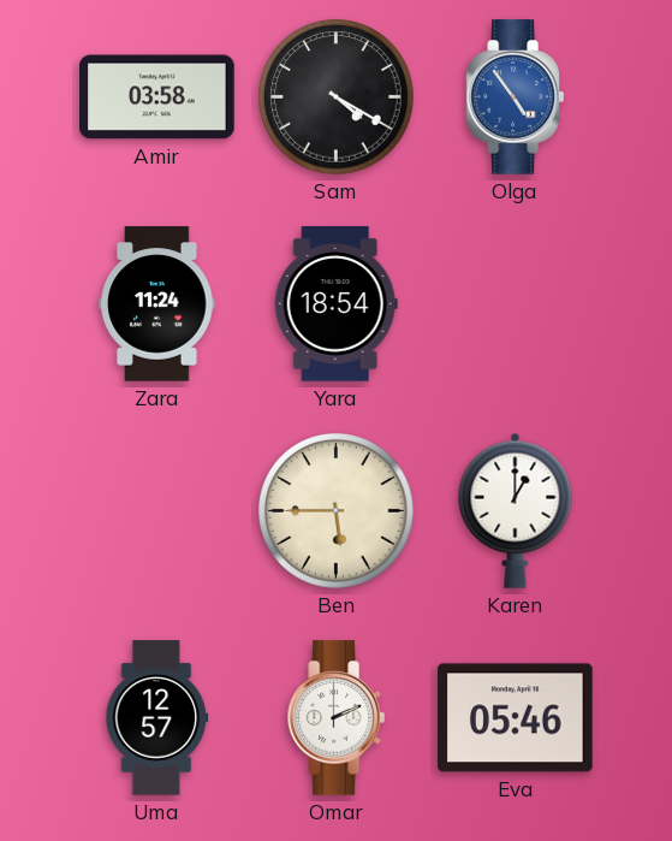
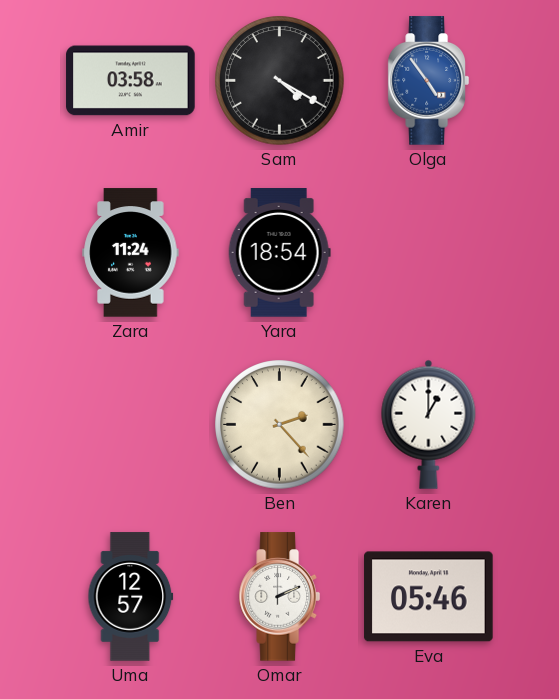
Ben: 5:45 -> 2:23 (280, 425)
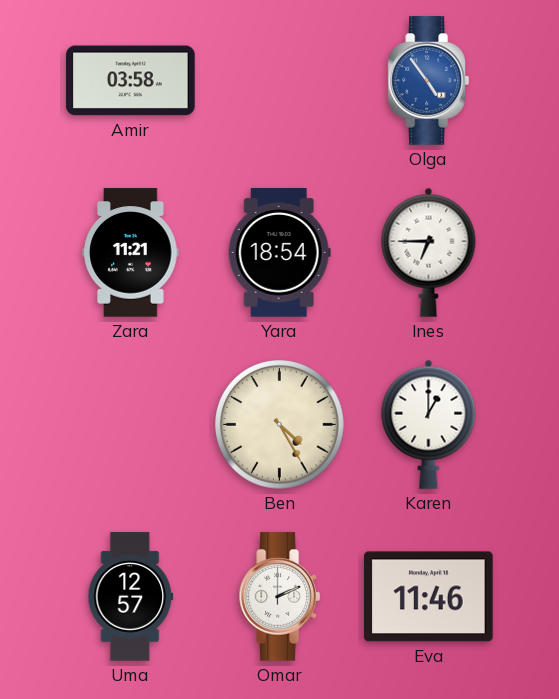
Sam: 4:20 -> none (280, 81)
Zara: 11:24 -> 11:21 (131, 253)
Ines: none -> 6:45 (429, 252)
Ben: 2:23 -> 4:25 (280, 425)
Eva: 05:46 -> 11:46 (429, 597)
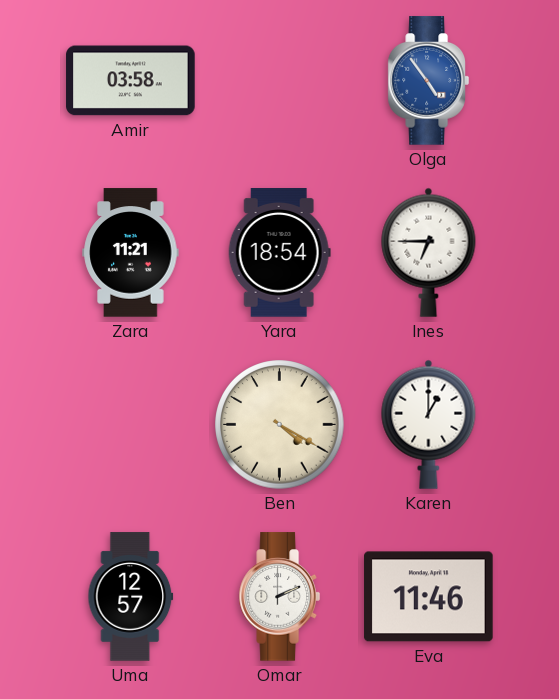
Ben: 4:25 -> 4:20 (280, 425)
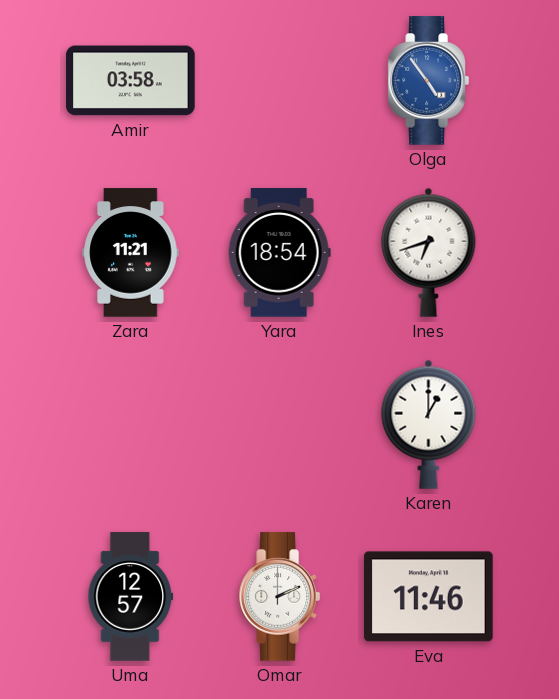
Ines: 6:45 -> 6:42 (429, 252)
Ben: 4:20 -> none (280, 425)
